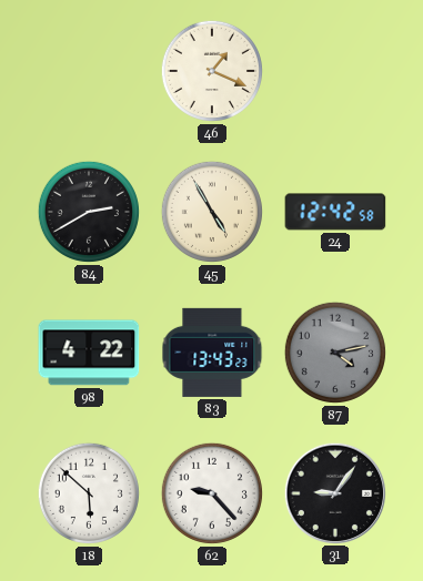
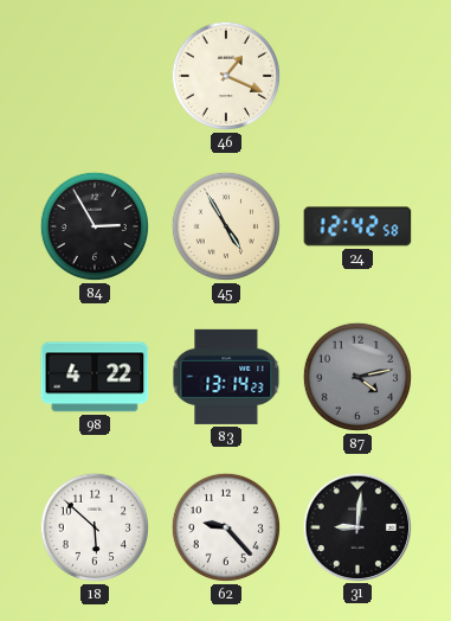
84: 2:40 -> 2:55 (95, 226)
83: 13:43 -> 13:14 (226, 377)
31: 9:06 -> 9:01 (356, 526)
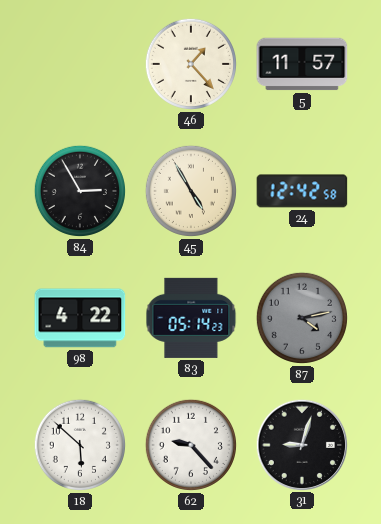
46: 1:19 -> 1:23 (191, 64)
5: none -> 11:57 (302, 64)
83: 13:14 -> 05:14 (191, 318)
31: 9:01 -> 9:03 (301, 444)
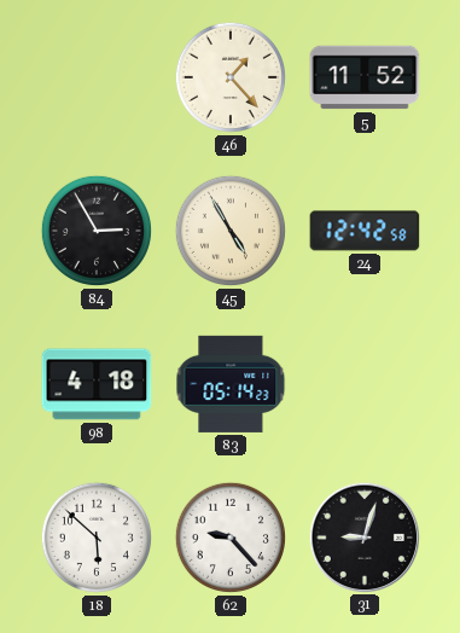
5: 11:57 -> 11:52 (365, 77)
98: 4:22 -> 4:18 (97, 384)
87: 4:13 -> none (302, 318)
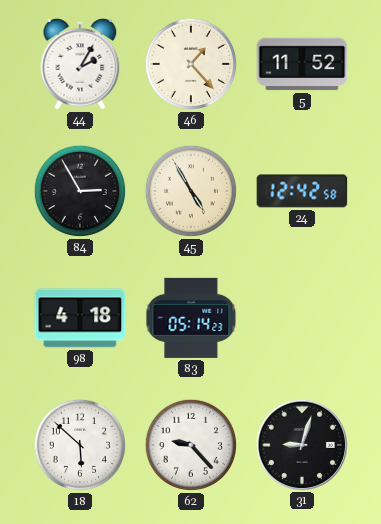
44: none -> 2:05 (80, 64)
